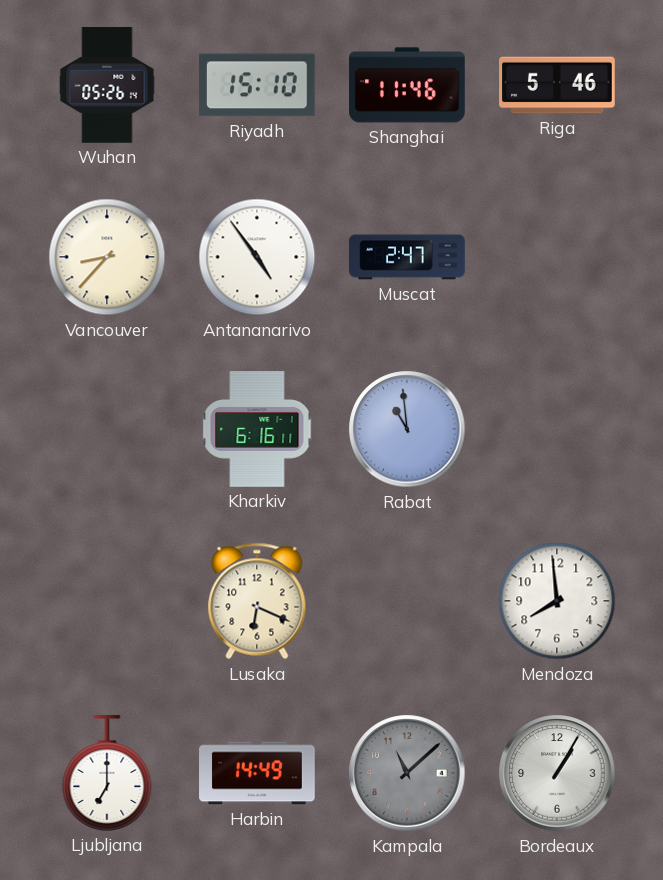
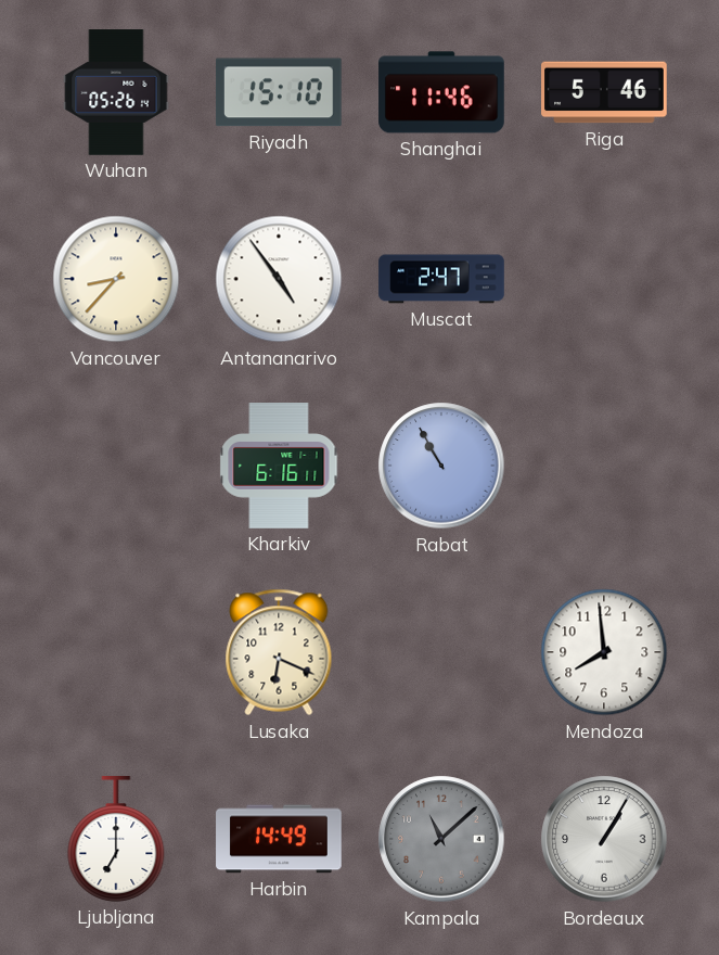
Rabat: 10:59 -> 10:55 (441, 466)
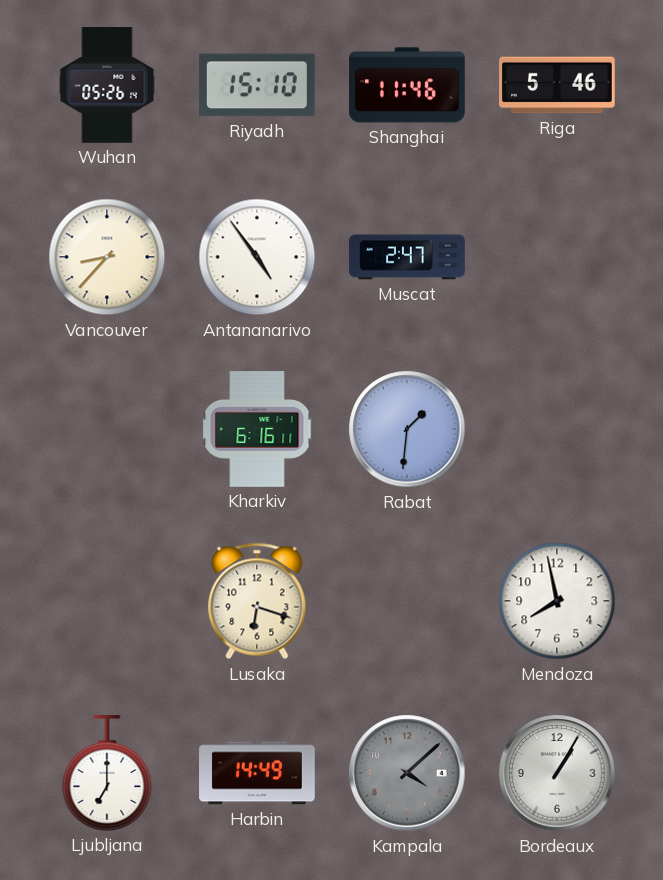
Rabat: 10:55 -> 1:31 (407, 429)
Lusaka: 6:19 -> 6:18 (257, 601)
Mendoza: 7:59 -> 7:58 (557, 601)
Kampala: 11:08 -> 4:08 (407, 773)
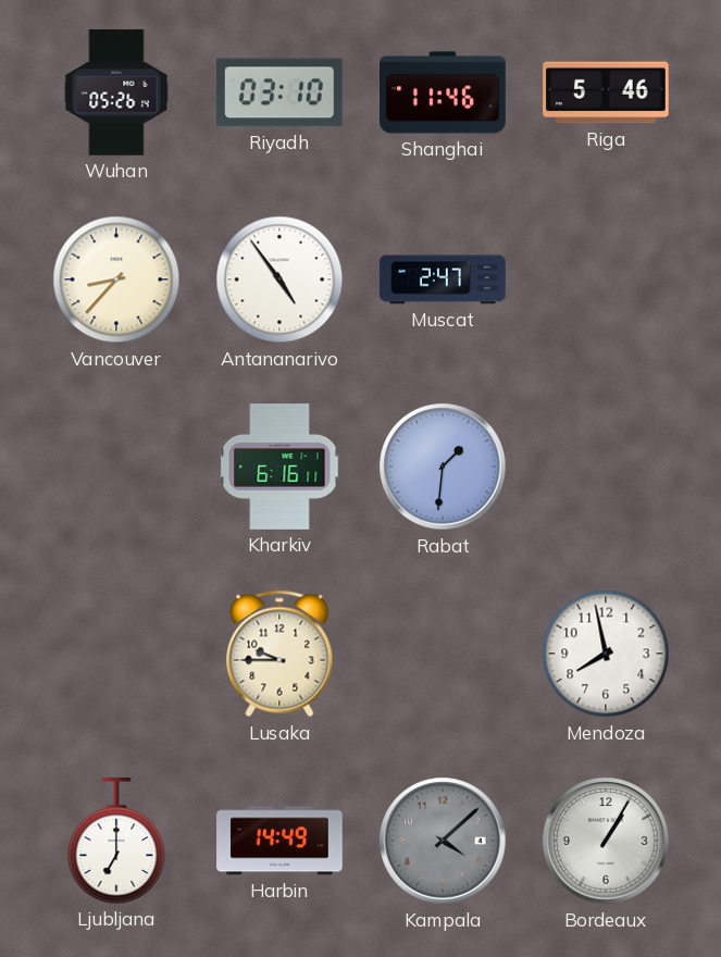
Riyadh: 15:10 -> 03:10 (279, 92)
Lusaka: 6:18 -> 9:45 (279, 654)
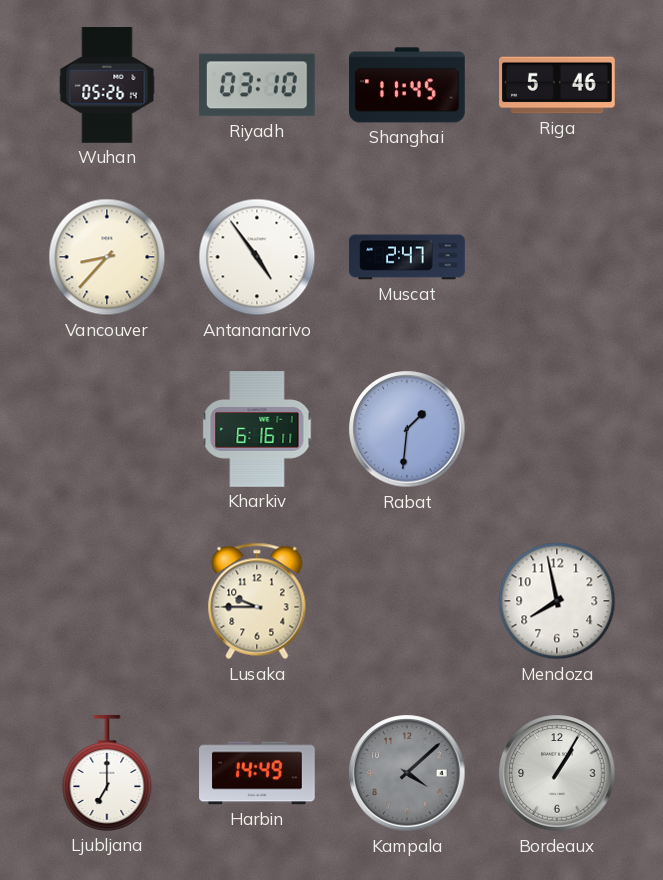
Shanghai: 11:46 -> 11:45 (407, 85)
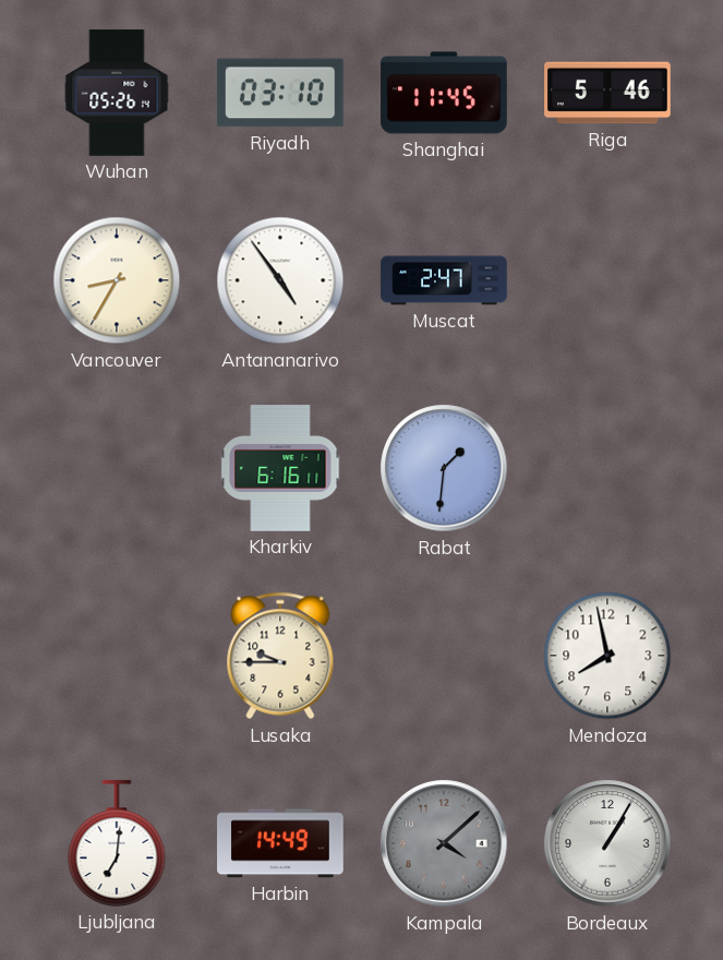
Vancouver: 8:37 -> 8:35 (117, 280)
Ljubljana: 7:00 -> 7:01 (117, 843)
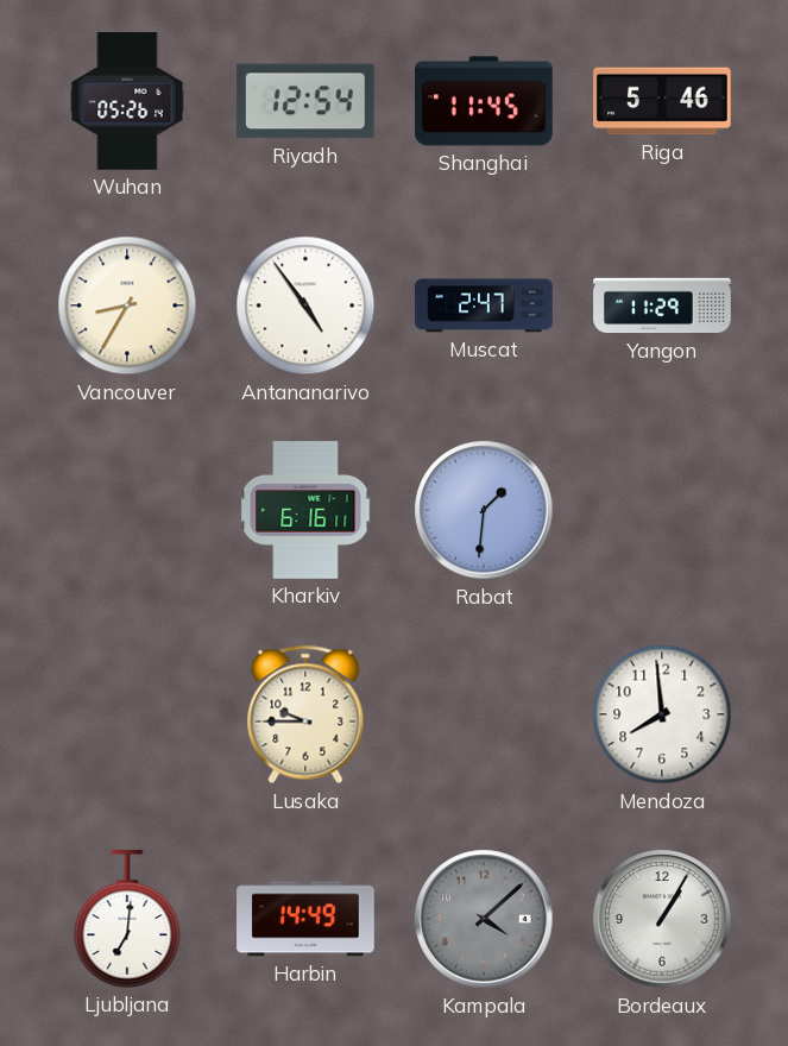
Riyadh: 03:10 -> 12:54 (305, 101)
Yangon: none -> 11:29 (662, 305)
Mendoza: 7:58 -> 7:59 (662, 714)
